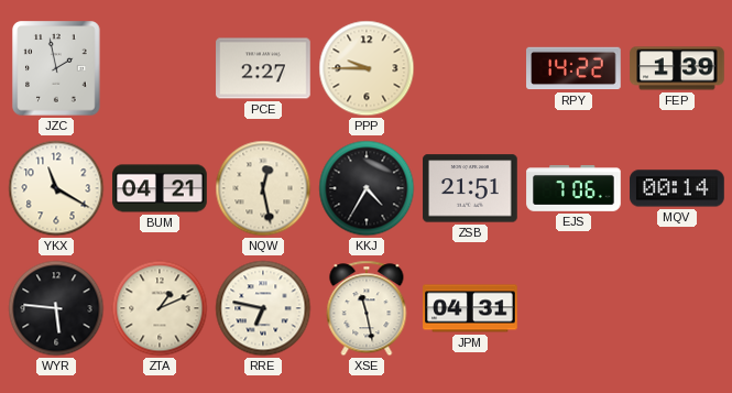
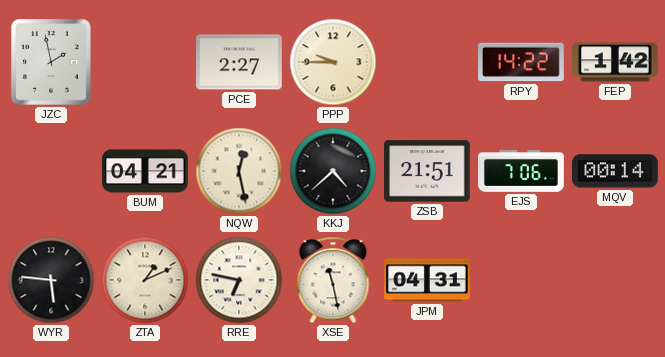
FEP: 1:39 -> 1:42 (615, 62)
YKX: 11:20 -> none (56, 188)
KKJ: 4:35 -> 4:38 (333, 171)
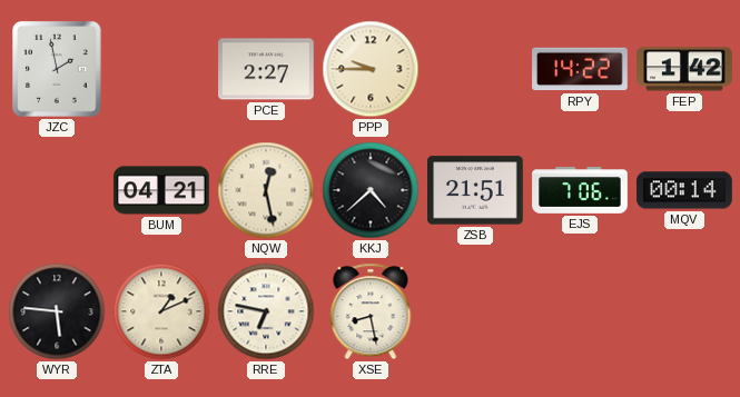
XSE: 11:28 -> 8:28 (371, 311)
JPM: 04:31 -> none (427, 280)
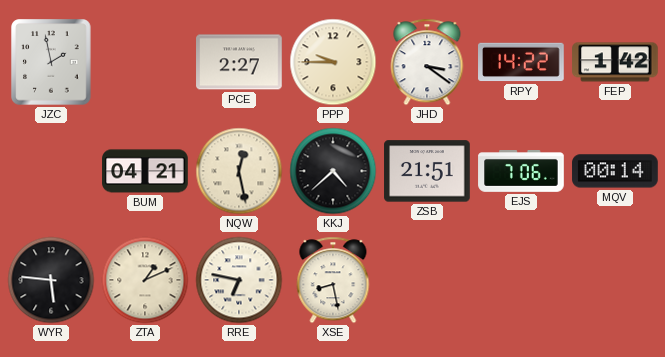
JHD: none -> 3:21 (427, 62)
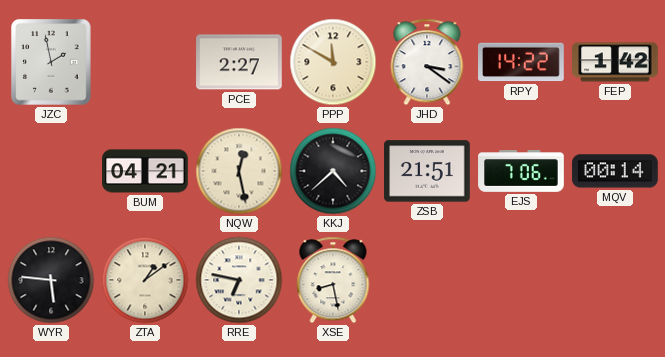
PPP: 9:45 -> 11:50 (333, 62)
ZTA: 1:11 -> 1:09 (145, 280)
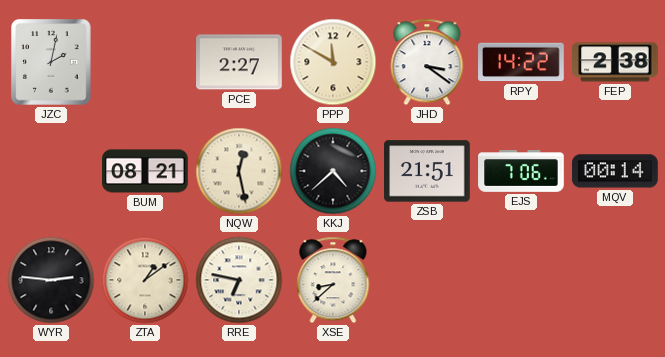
JZC: 1:58 -> 2:02 (51, 62)
FEP: 1:42 -> 2:38 (615, 62)
BUM: 04:21 -> 08:21 (145, 171)
WYR: 5:46 -> 2:46 (51, 280)
XSE: 8:28 -> 8:38 (333, 280)
